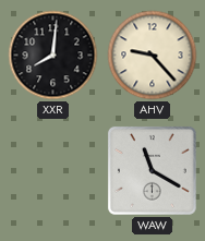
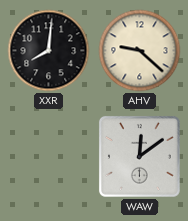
AHV: 9:23 -> 9:22 (140, 51)
WAW: 11:20 -> 12:09 (139, 156)
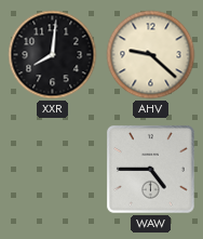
WAW: 12:09 -> 4:45 (150, 169)
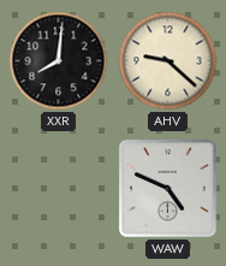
WAW: 4:45 -> 4:49 (167, 188)
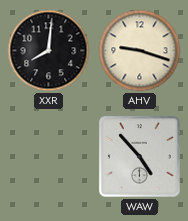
AHV: 9:22 -> 9:18 (140, 51)
WAW: 4:49 -> 4:53 (139, 156)
